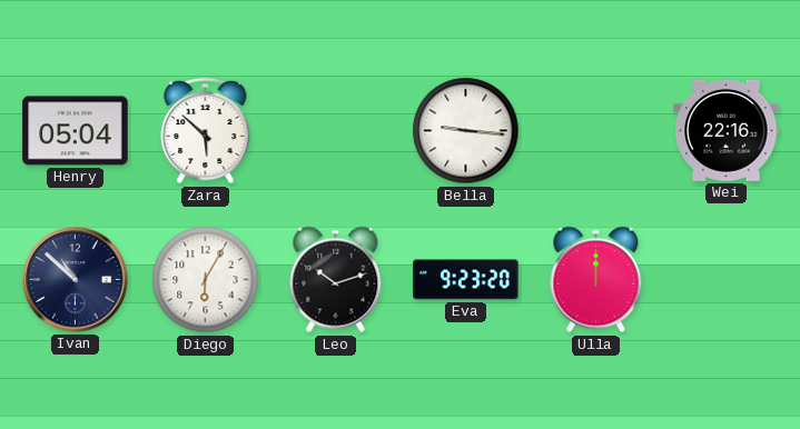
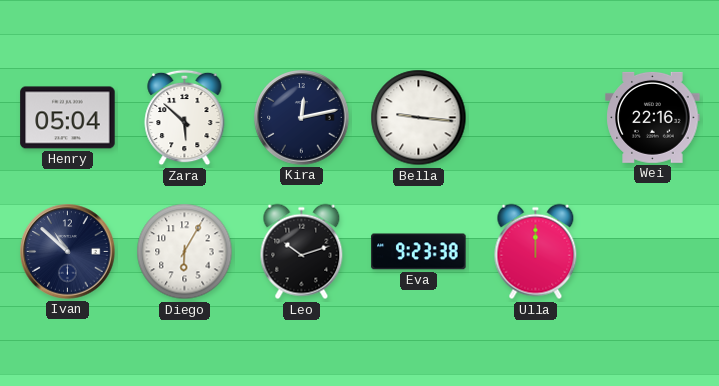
Kira: none -> 12:13 (302, 118)
Eva: 9:23:20 -> 9:23:38 (419, 252)
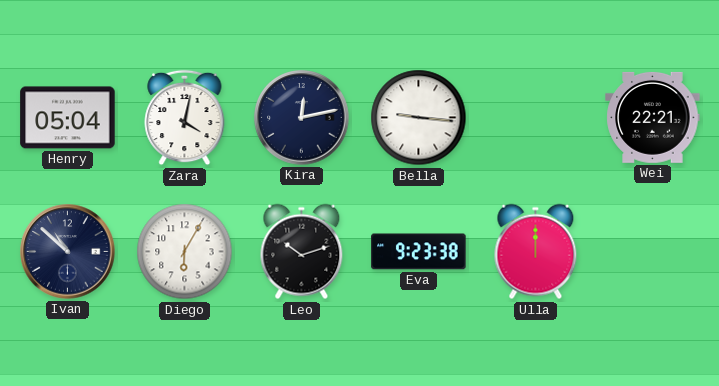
Zara: 5:52 -> 4:02 (185, 118)
Wei: 22:16 -> 22:21 (653, 117)
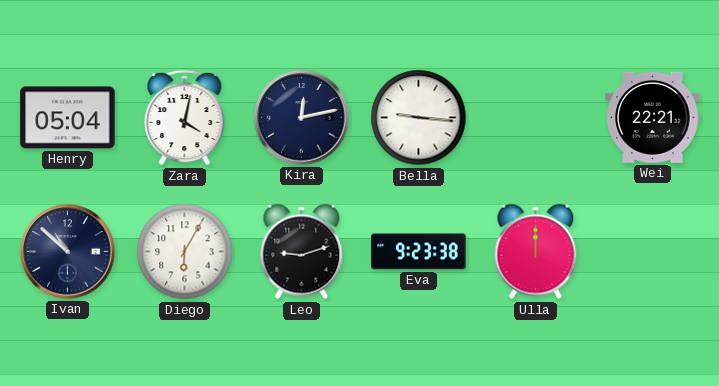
Leo: 10:12 -> 9:12 (302, 252)
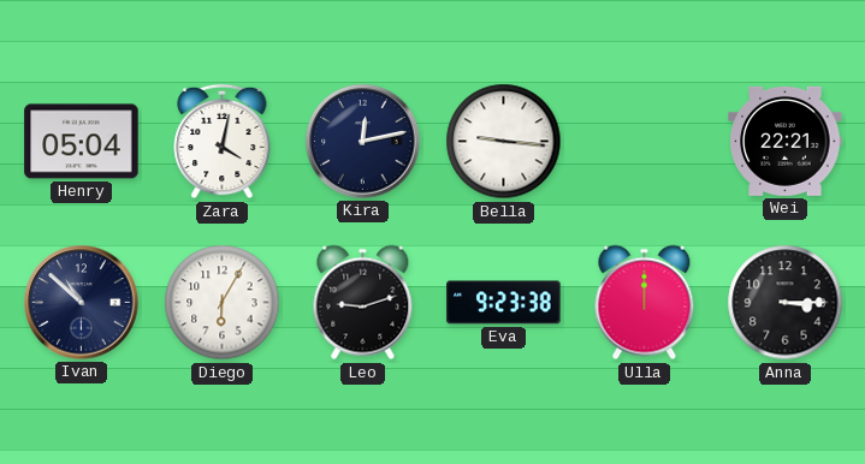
Anna: none -> 3:15 (786, 303)
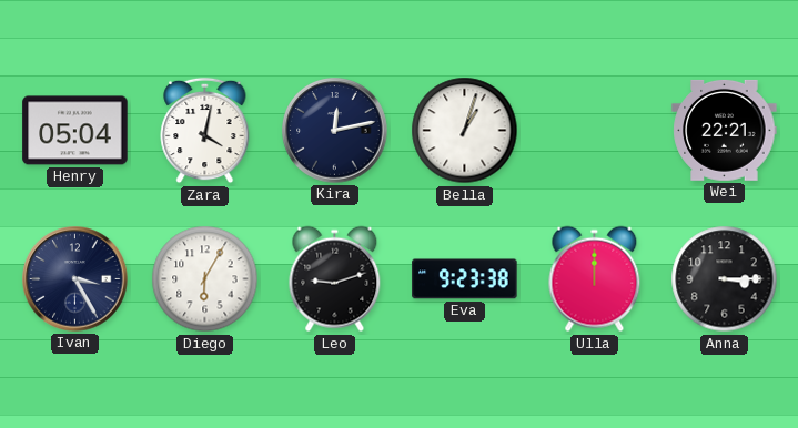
Bella: 9:16 -> 1:03 (465, 131)
Ivan: 10:52 -> 3:25 (75, 279)
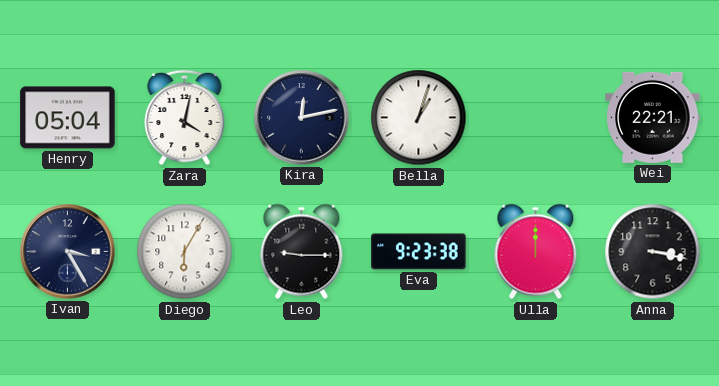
Leo: 9:12 -> 9:15 (302, 252)
Anna: 3:15 -> 3:17 (653, 252)
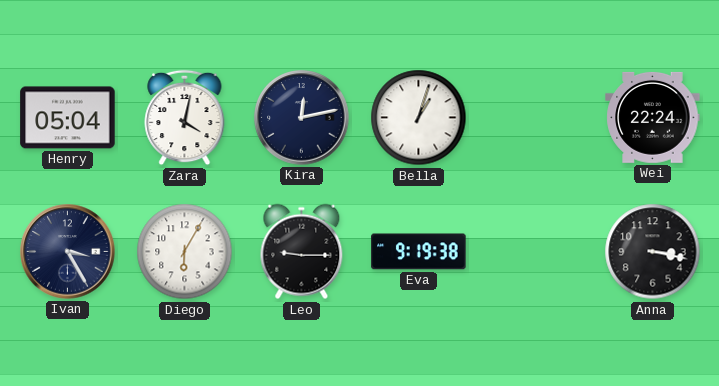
Wei: 22:21 -> 22:24 (653, 117)
Eva: 9:23 -> 9:19 (419, 252)
Ulla: 12:00 -> none (536, 252)
